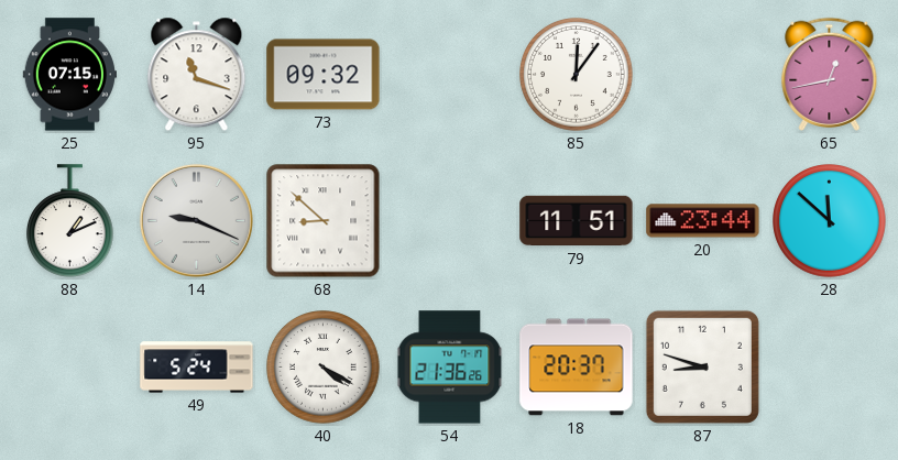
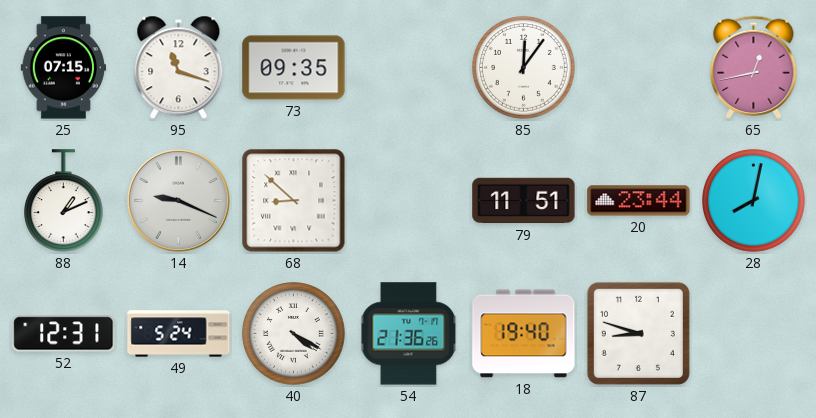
73: 09:32 -> 09:35 (294, 68)
28: 11:52 -> 8:02 (754, 201)
52: none -> 12:31 (64, 334)
18: 20:37 -> 19:40 (524, 334)
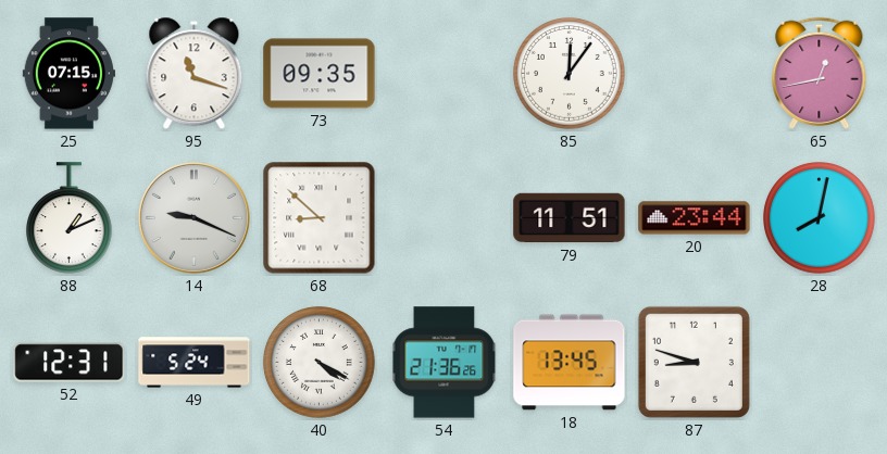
18: 19:40 -> 13:45 (570, 363)
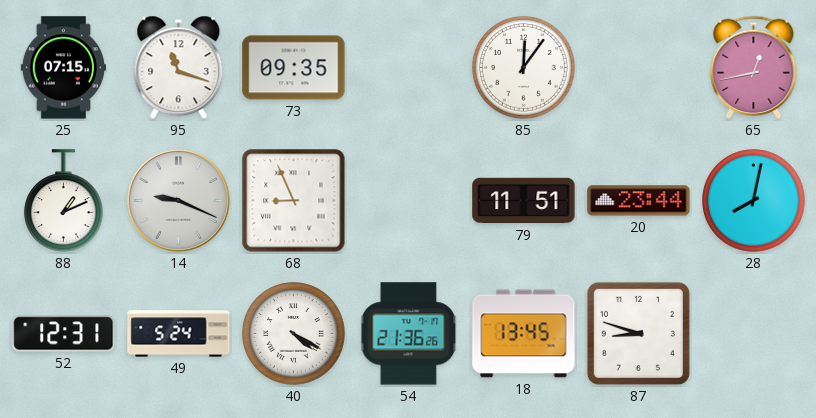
68: 8:52 -> 8:56 (294, 201)
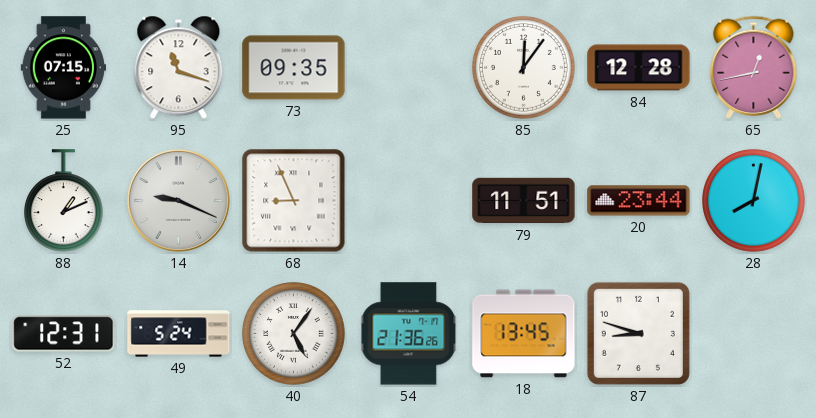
84: none -> 12:28 (639, 68)
40: 4:20 -> 5:06 (294, 334)
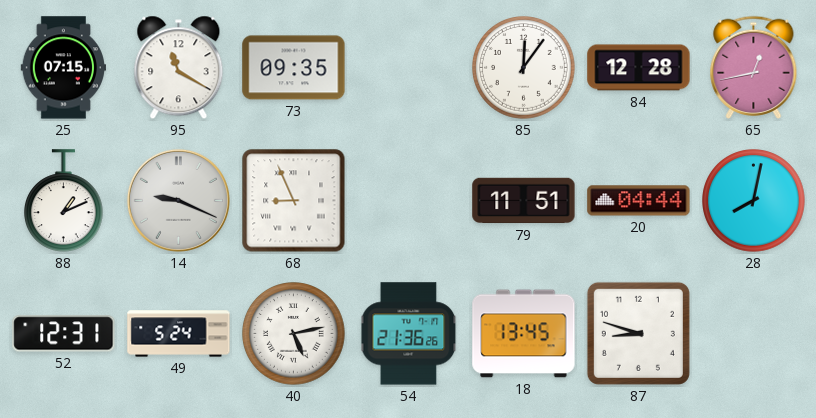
95: 11:18 -> 11:20 (179, 68)
20: 23:44 -> 04:44 (639, 201)
40: 5:06 -> 5:13 (294, 334)
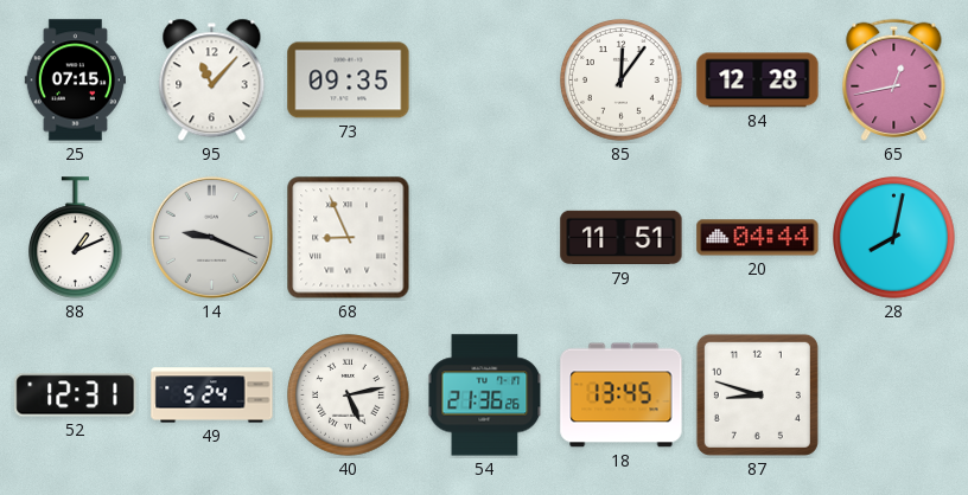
95: 11:20 -> 11:07 (212, 81)
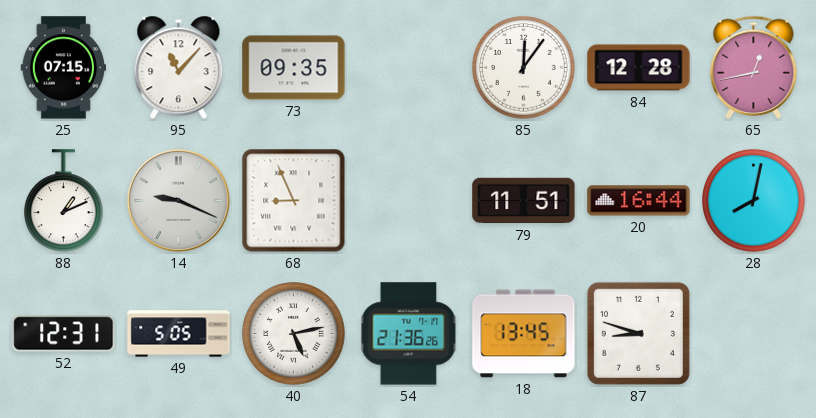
20: 04:44 -> 16:44 (639, 201)
49: 5:24 -> 5:05 (179, 334)
